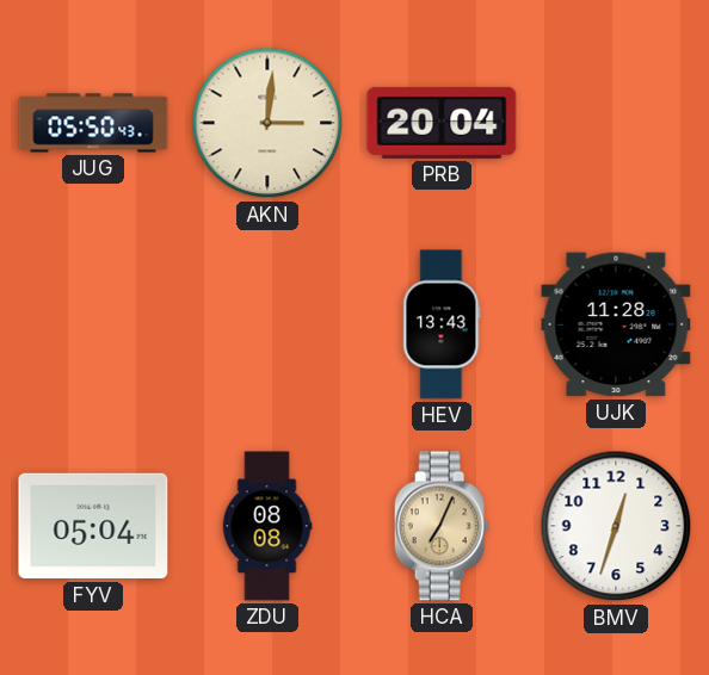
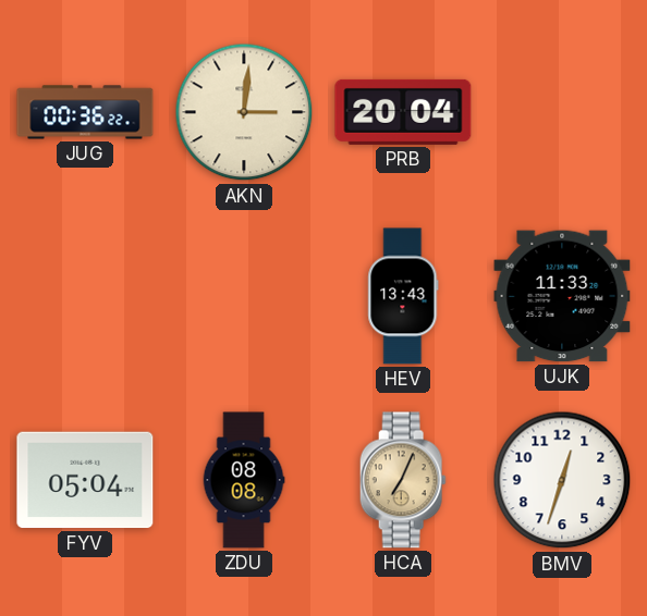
JUG: 05:50 -> 00:36 (85, 112)
UJK: 11:28 -> 11:33 (562, 296)
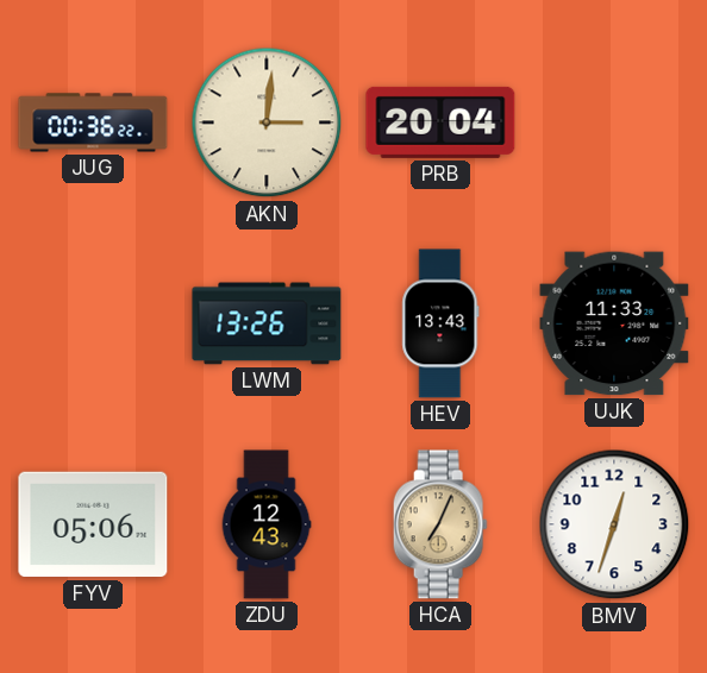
LWM: none -> 13:26 (267, 323)
FYV: 05:04 -> 05:06 (93, 524)
ZDU: 08:08 -> 12:43 (267, 524)
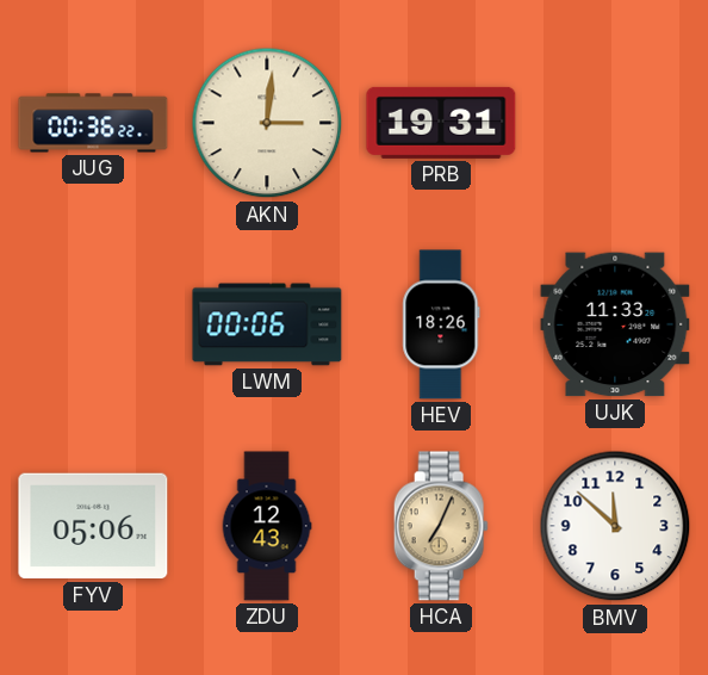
PRB: 20:04 -> 19:31 (441, 123)
LWM: 13:26 -> 00:06 (267, 324)
HEV: 13:43 -> 18:26 (441, 324)
BMV: 12:33 -> 11:52 (615, 526)
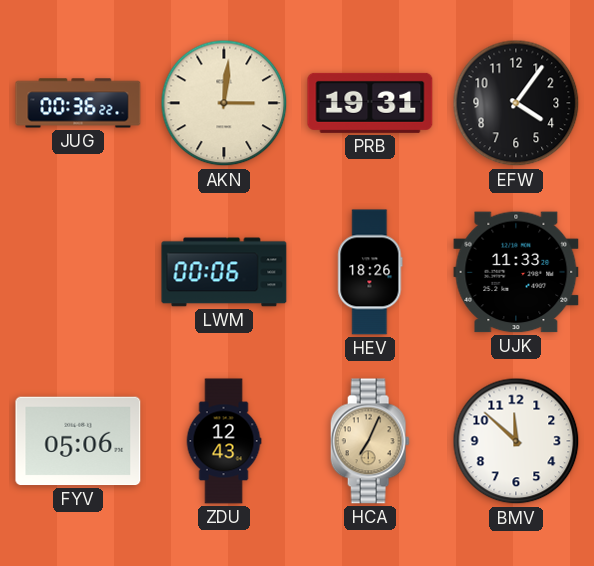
EFW: none -> 4:06 (516, 103)
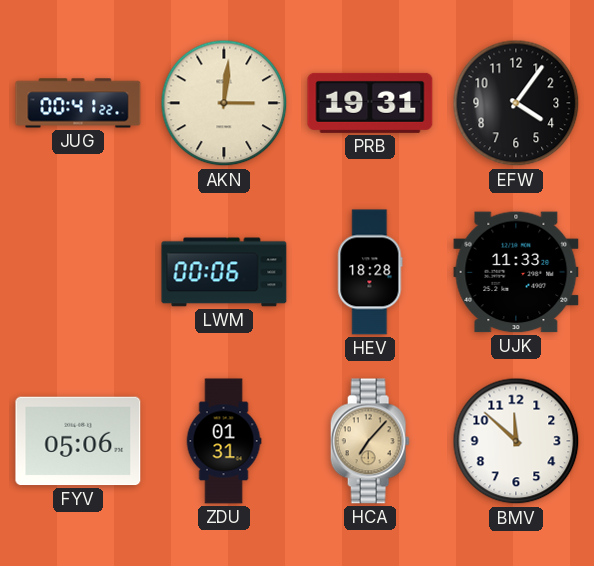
JUG: 00:36 -> 00:41 (78, 103)
HEV: 18:26 -> 18:28 (370, 272)
ZDU: 12:43 -> 01:31 (224, 441)
HCA: 7:04 -> 7:07 (370, 441)
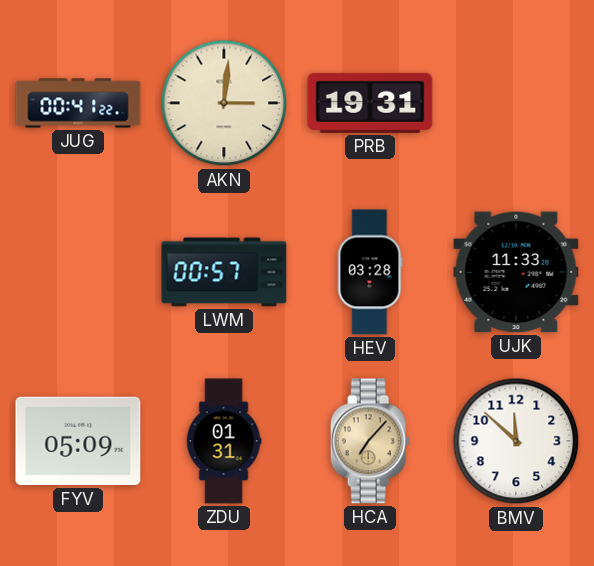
EFW: 4:06 -> none (516, 103)
LWM: 00:06 -> 00:57 (224, 272)
HEV: 18:28 -> 03:28 (370, 272)
FYV: 05:06 -> 05:09 (78, 441)
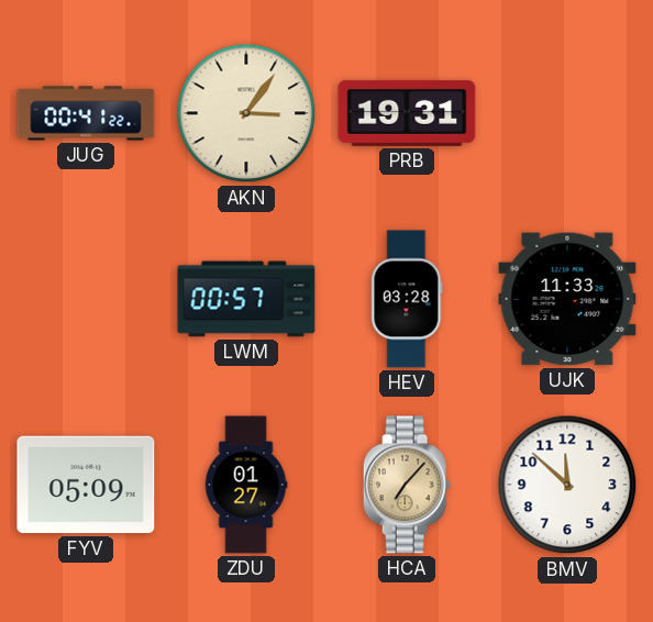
AKN: 3:01 -> 3:06 (246, 113)
ZDU: 01:31 -> 01:27 (246, 485)
